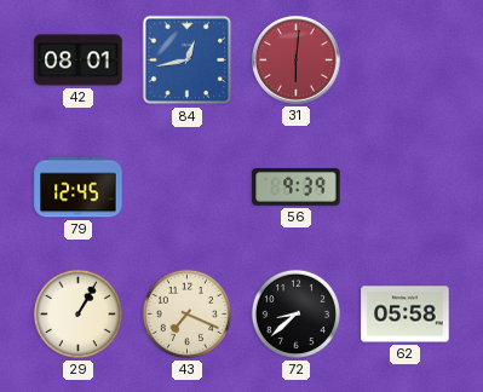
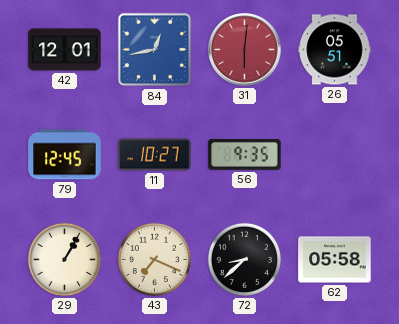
42: 08:01 -> 12:01 (65, 50)
26: none -> 05:51 (335, 50)
11: none -> 10:27 (155, 155)
56: 9:39 -> 9:35 (245, 155)
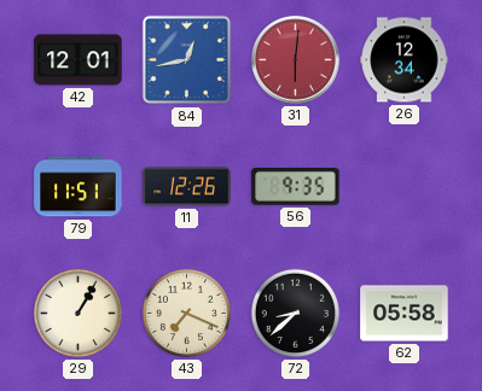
26: 05:51 -> 12:34 (405, 60)
79: 12:45 -> 11:51 (79, 187)
11: 10:27 -> 12:26 (187, 187)
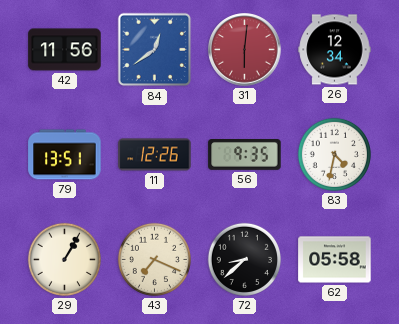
42: 12:01 -> 11:56 (65, 50)
84: 12:43 -> 12:39 (155, 50)
79: 11:51 -> 13:51 (65, 155)
83: none -> 4:32 (334, 154)
